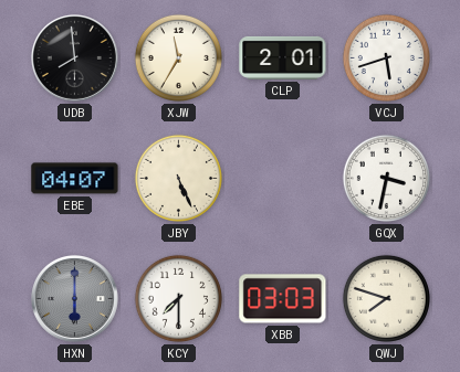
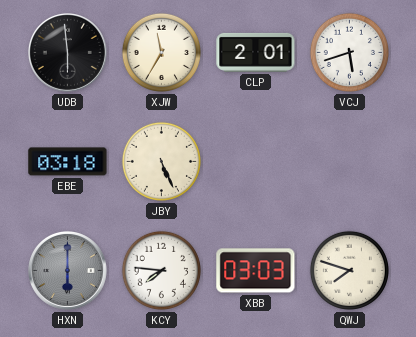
UDB: 7:59 -> 5:59 (67, 52)
EBE: 04:07 -> 03:18 (68, 162)
GQX: 3:32 -> none (386, 178)
KCY: 7:30 -> 7:46 (161, 270)
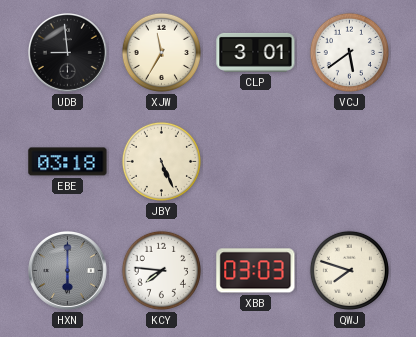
UDB: 5:59 -> 8:59 (67, 52)
CLP: 2:01 -> 3:01 (256, 52)
VCJ: 5:42 -> 5:39 (349, 52)
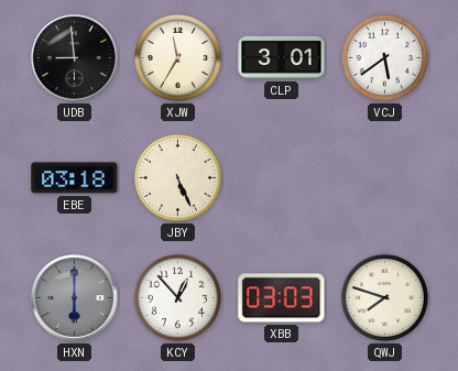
KCY: 7:46 -> 12:53 (177, 297)
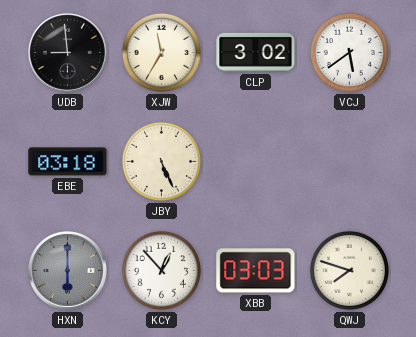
CLP: 3:01 -> 3:02 (256, 52)
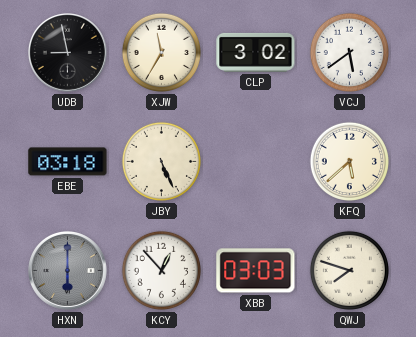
UDB: 8:59 -> 8:58 (67, 52)
KFQ: none -> 5:38 (349, 161)
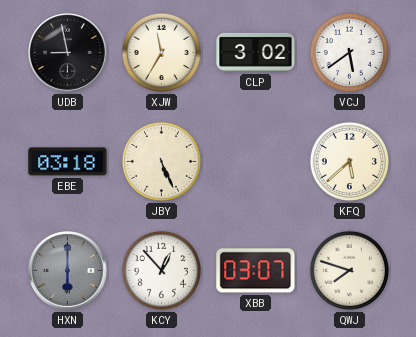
XBB: 03:03 -> 03:07 (256, 271)
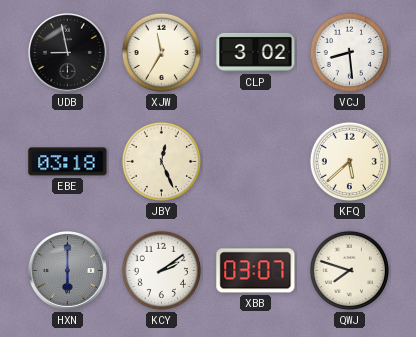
VCJ: 5:39 -> 8:29 (349, 52)
JBY: 5:26 -> 12:26 (161, 161)
KCY: 12:53 -> 2:09 (161, 270)
